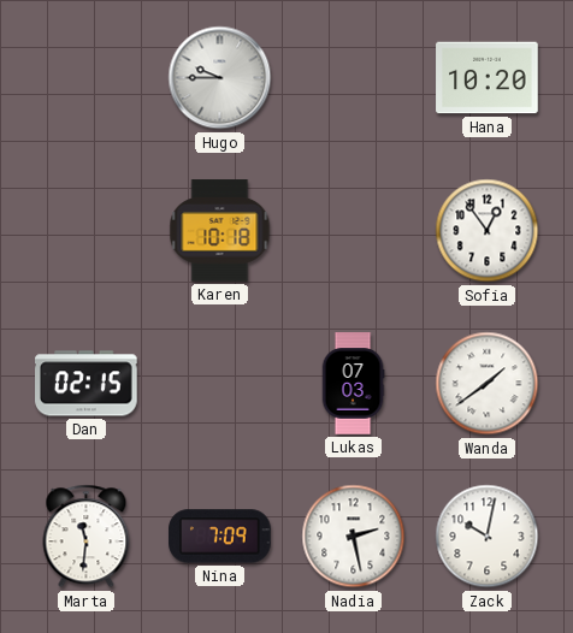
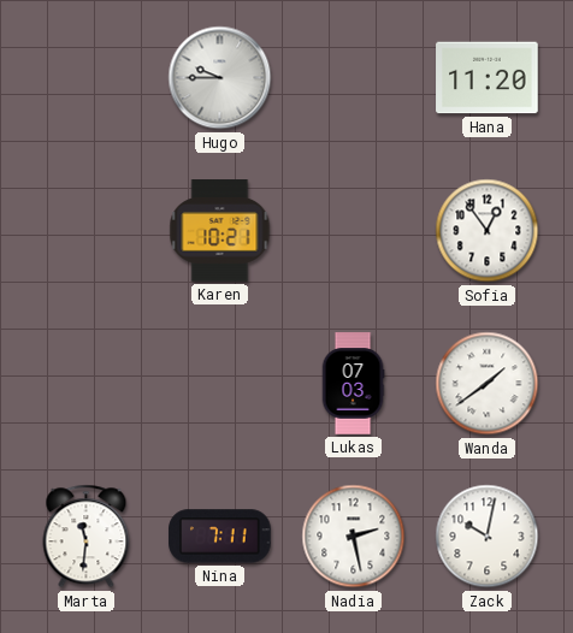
Hana: 10:20 -> 11:20 (488, 78)
Karen: 10:18 -> 10:21 (220, 231)
Dan: 02:15 -> none (87, 384)
Nina: 7:09 -> 7:11 (220, 537)
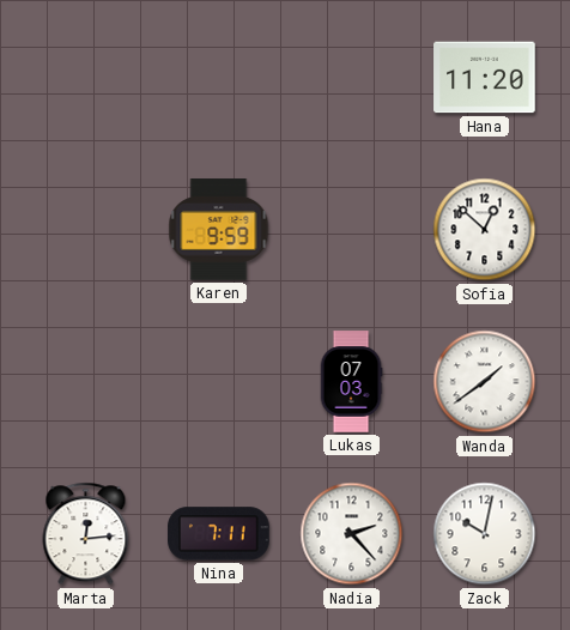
Hugo: 9:45 -> none (220, 78)
Karen: 10:21 -> 9:59 (219, 230)
Sofia: 12:54 -> 12:52 (485, 230)
Marta: 11:31 -> 12:14 (86, 534)
Nadia: 2:28 -> 2:23 (352, 534)
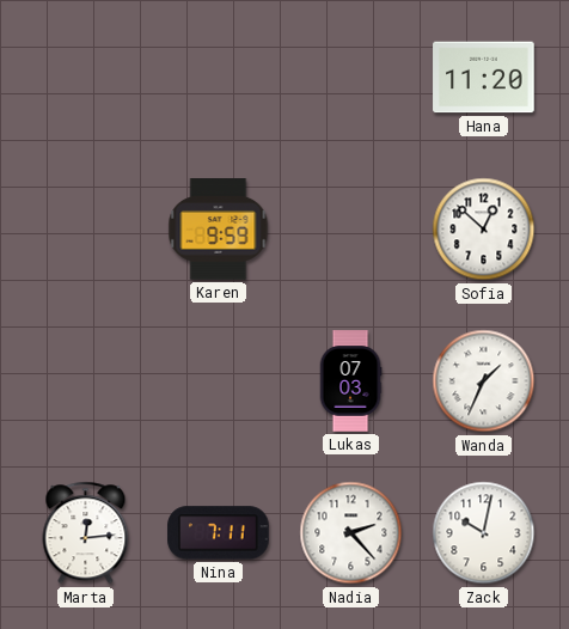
Wanda: 1:39 -> 1:34 (484, 381)
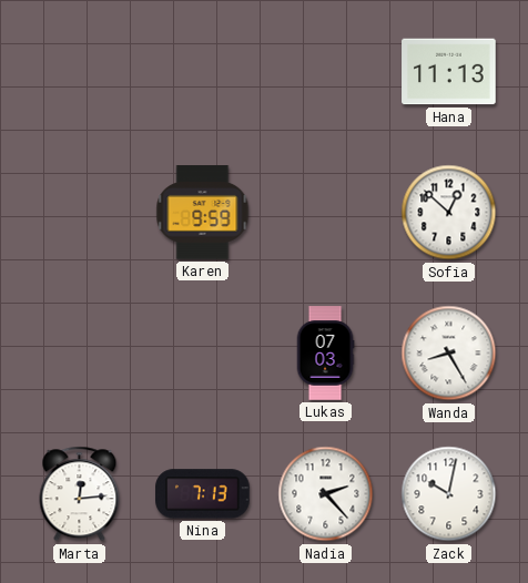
Hana: 11:20 -> 11:13 (449, 72)
Wanda: 1:34 -> 8:25 (449, 354)
Nina: 7:11 -> 7:13 (203, 494)
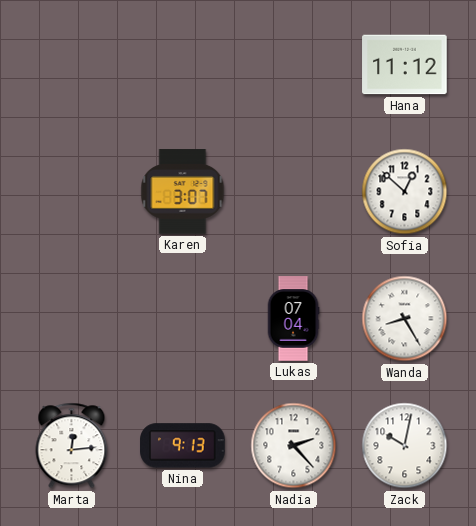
Hana: 11:13 -> 11:12 (405, 65)
Karen: 9:59 -> 3:07 (183, 192)
Lukas: 07:03 -> 07:04 (293, 319)
Nina: 7:13 -> 9:13 (183, 446)
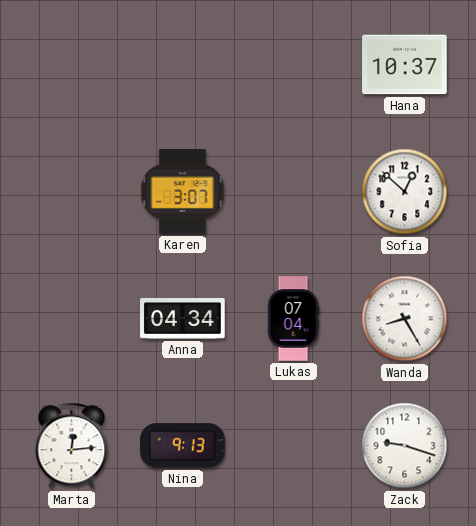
Hana: 11:12 -> 10:37 (405, 65)
Anna: none -> 04:34 (183, 319)
Nadia: 2:23 -> none (294, 446)
Zack: 10:02 -> 9:18 (405, 446)
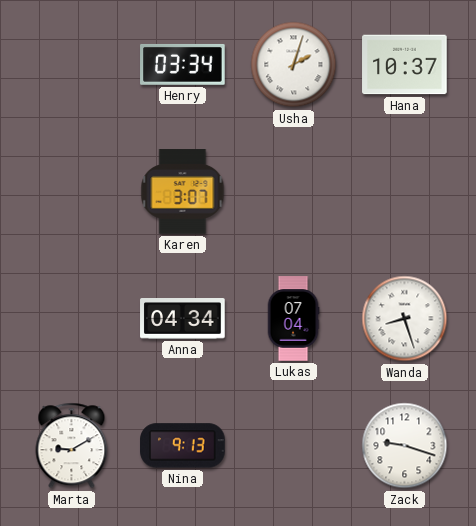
Henry: none -> 03:34 (183, 64)
Usha: none -> 2:03 (294, 65)
Sofia: 12:52 -> none (405, 192)
Wanda: 8:25 -> 8:27 (405, 319)
Marta: 12:14 -> 9:10 (72, 446)
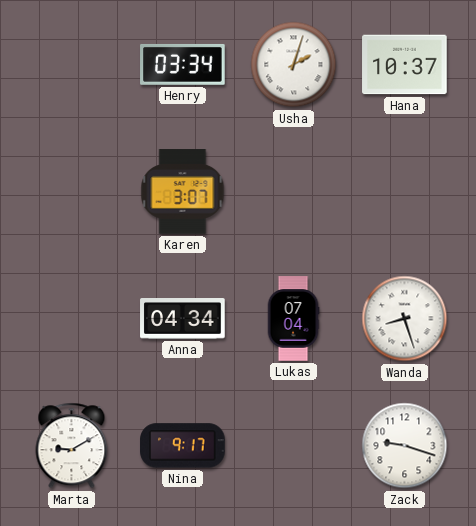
Nina: 9:13 -> 9:17 (183, 446)
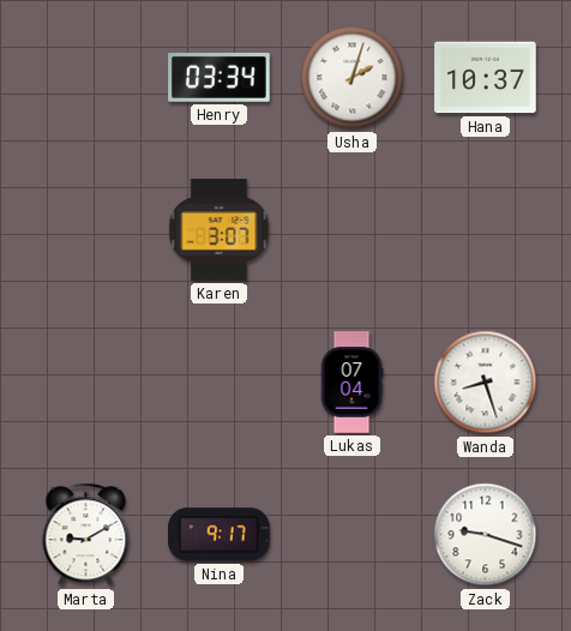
Anna: 04:34 -> none (183, 319)
